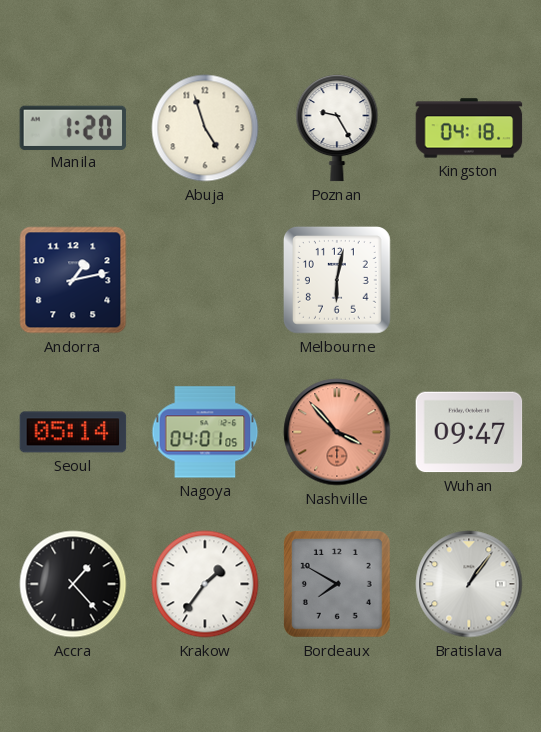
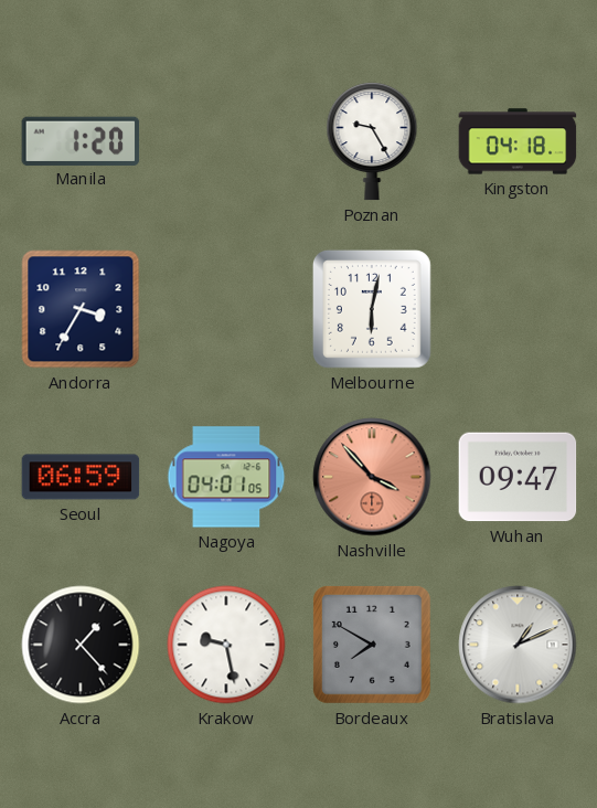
Abuja: 4:57 -> none (205, 128)
Andorra: 1:13 -> 3:35 (81, 309)
Seoul: 05:14 -> 06:59 (81, 477)
Krakow: 1:36 -> 9:28 (226, 645)
Bratislava: 1:06 -> 1:11 (518, 645)
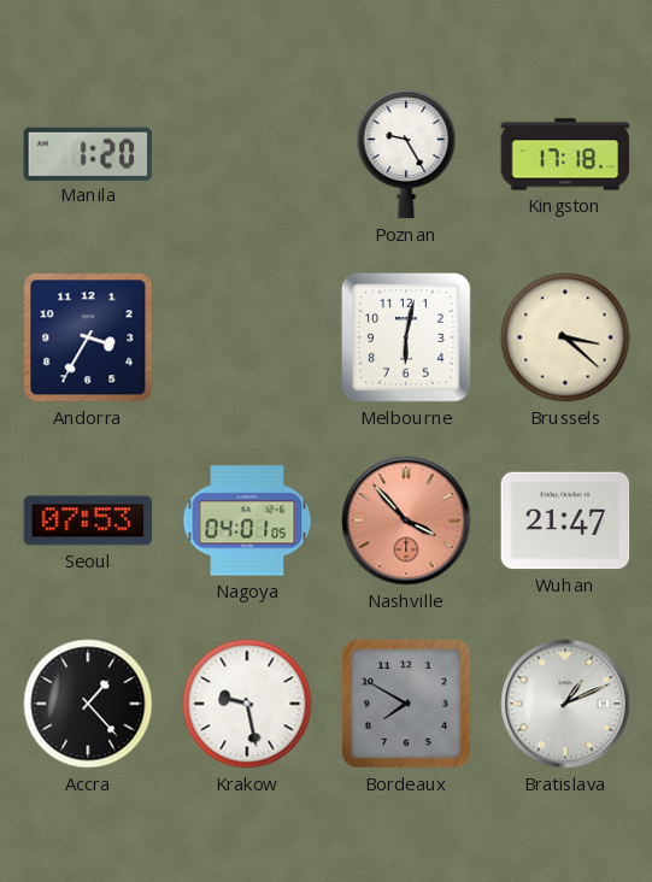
Kingston: 04:18 -> 17:18 (565, 154)
Brussels: none -> 3:22 (565, 337)
Seoul: 06:59 -> 07:53 (88, 521)
Wuhan: 09:47 -> 21:47 (565, 521)
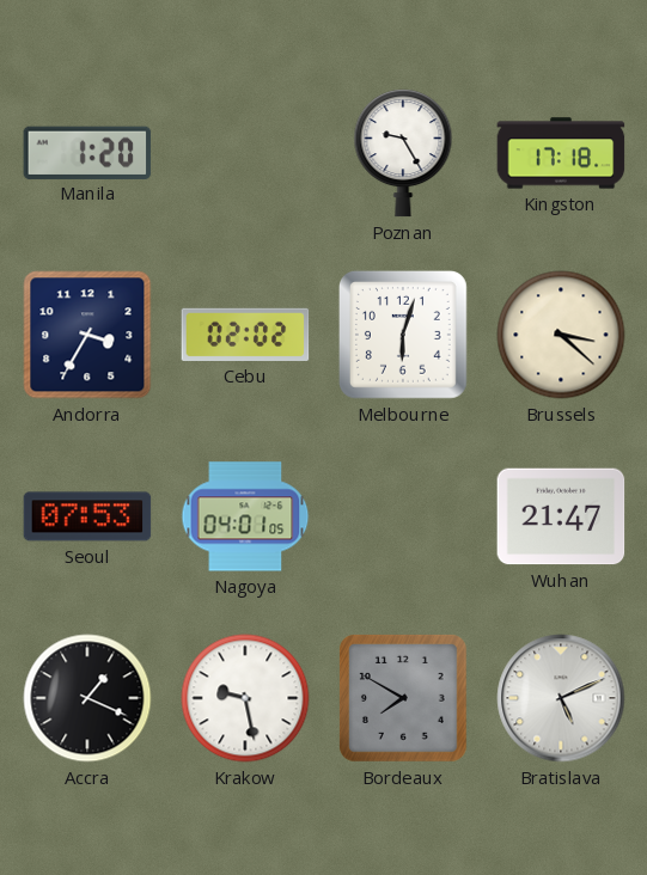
Cebu: none -> 02:02 (245, 335)
Melbourne: 6:02 -> 6:03 (403, 335)
Nashville: 3:53 -> none (406, 521)
Accra: 1:23 -> 1:19 (87, 698)
Bratislava: 1:11 -> 5:11 (561, 698)
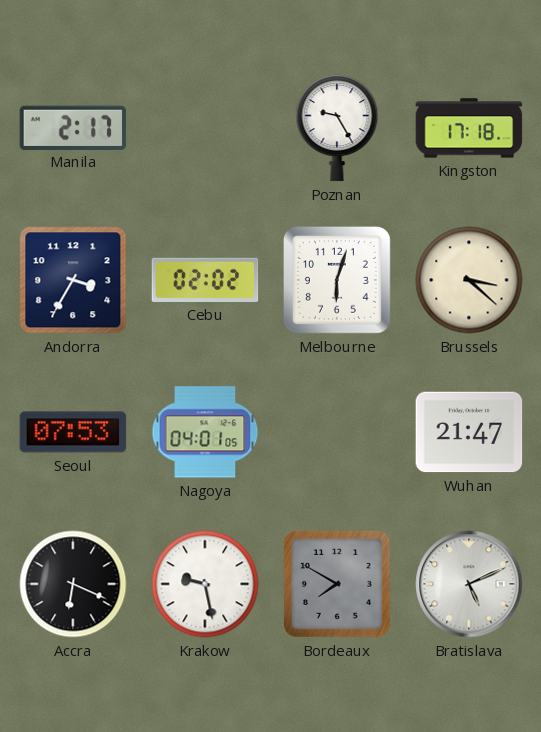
Manila: 1:20 -> 2:17 (73, 127)
Accra: 1:19 -> 6:19 (73, 584)
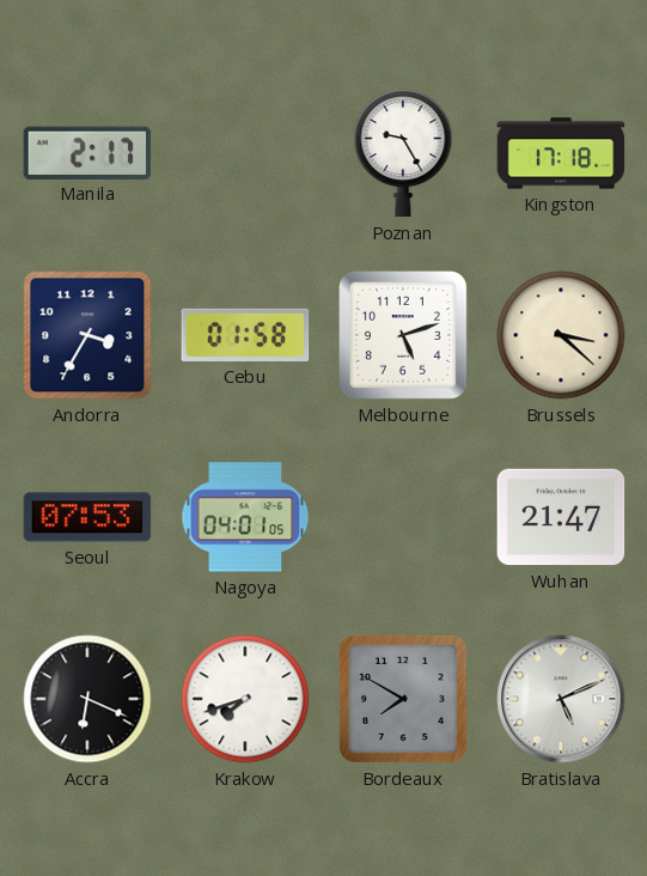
Cebu: 02:02 -> 01:58 (245, 335)
Melbourne: 6:03 -> 5:12 (403, 335)
Krakow: 9:28 -> 7:42 (245, 699)
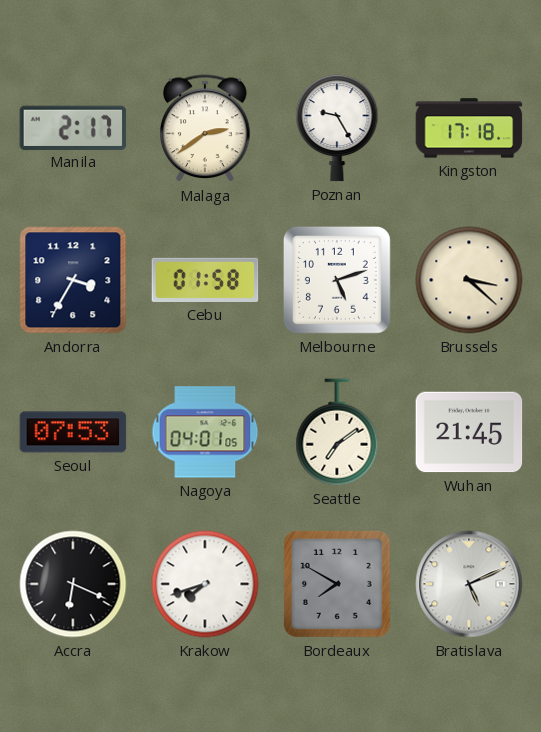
Malaga: none -> 2:39 (205, 129)
Seattle: none -> 7:09 (337, 432)
Wuhan: 21:47 -> 21:45 (469, 432)
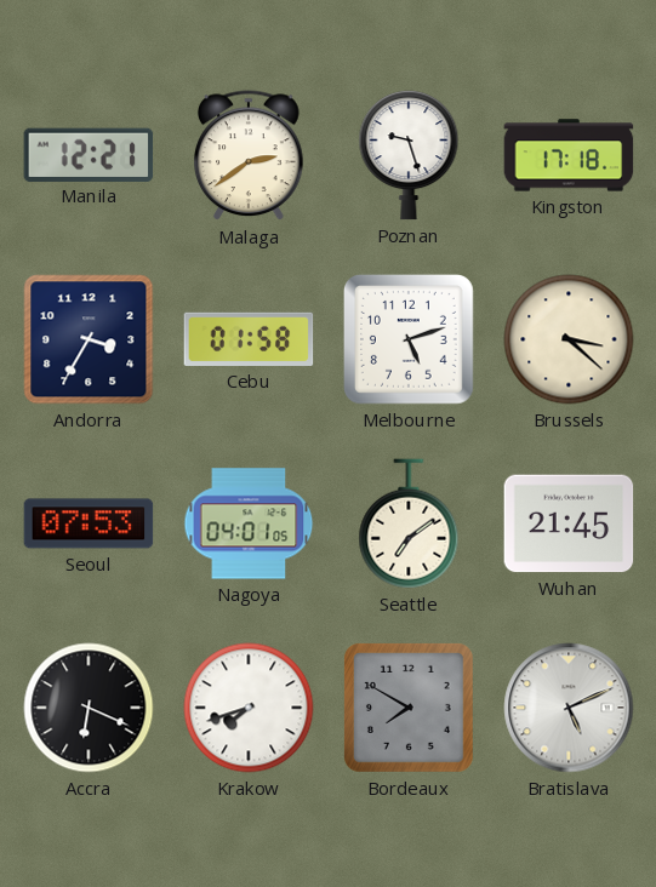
Manila: 2:17 -> 12:21 (89, 154)
Poznan: 9:25 -> 9:27 (409, 155)
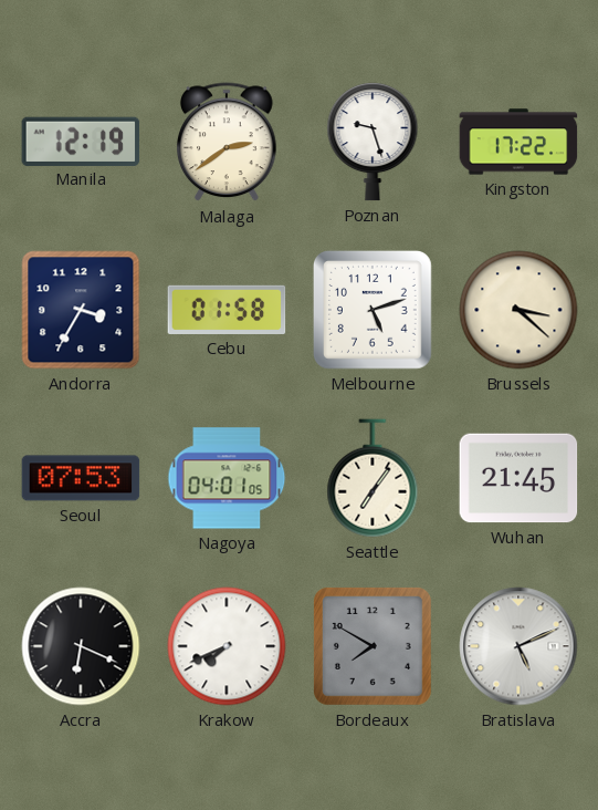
Manila: 12:21 -> 12:19 (81, 141)
Kingston: 17:18 -> 17:22 (518, 142)
Seattle: 7:09 -> 7:06 (373, 478)
Krakow: 7:42 -> 7:41 (227, 646)
